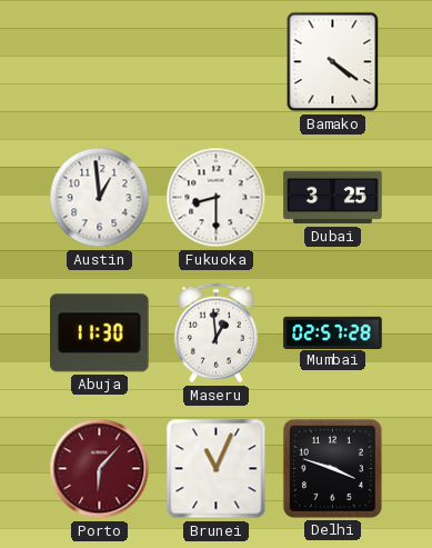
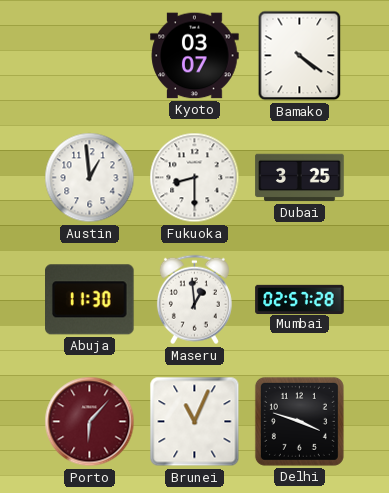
Kyoto: none -> 03:07 (195, 56)
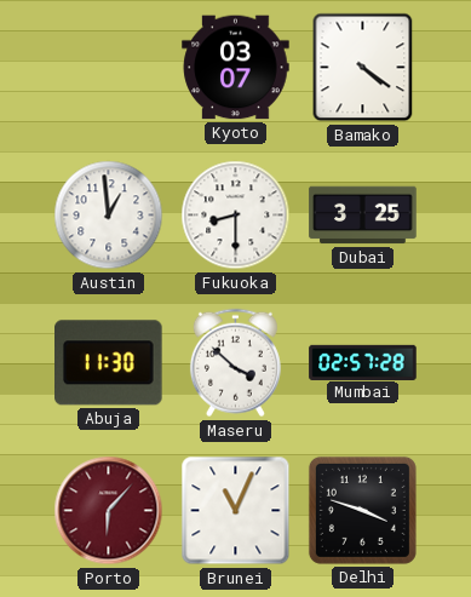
Maseru: 12:59 -> 3:52 (235, 363)
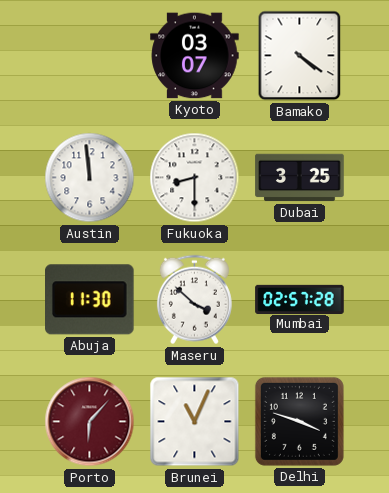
Austin: 12:59 -> 11:59 (90, 178)
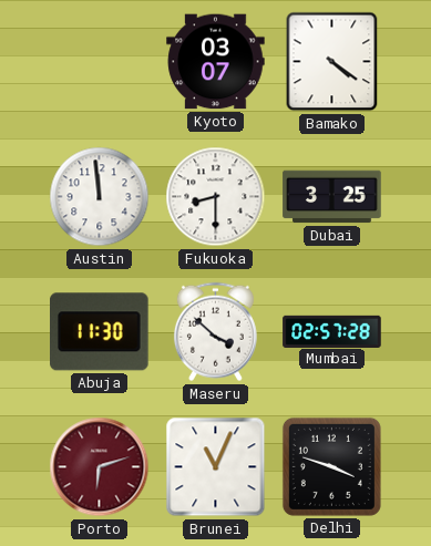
Porto: 6:07 -> 6:12 (100, 467)
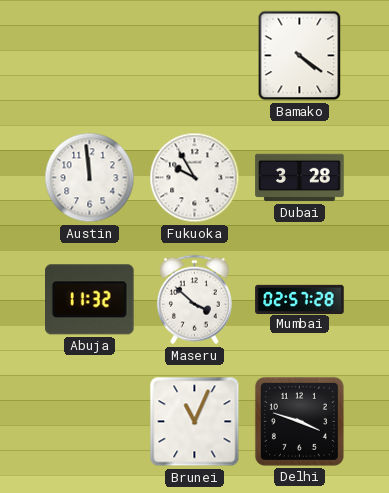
Kyoto: 03:07 -> none (216, 62)
Fukuoka: 8:30 -> 9:55 (195, 178)
Dubai: 3:25 -> 3:28 (300, 178)
Abuja: 11:30 -> 11:32 (90, 300)
Porto: 6:12 -> none (100, 467)
